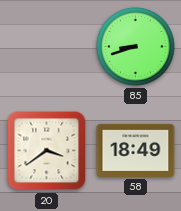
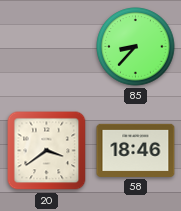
85: 8:42 -> 8:37 (136, 47)
58: 18:49 -> 18:46 (136, 150)
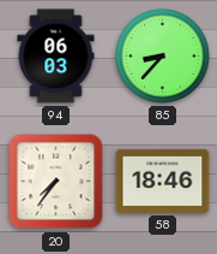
94: none -> 06:03 (56, 57)
20: 3:39 -> 7:36 (56, 182)
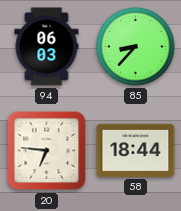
20: 7:36 -> 6:46 (47, 151)
58: 18:46 -> 18:44 (136, 150)
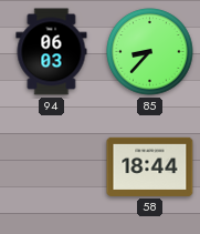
20: 6:46 -> none (47, 151)
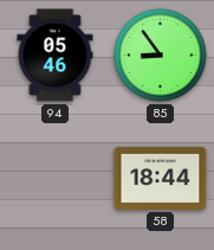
94: 06:03 -> 05:46 (56, 56)
85: 8:37 -> 8:54 (161, 56)
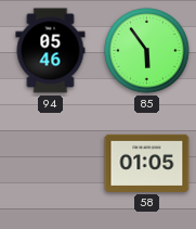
85: 8:54 -> 5:54 (147, 51)
58: 18:44 -> 01:05 (147, 163)
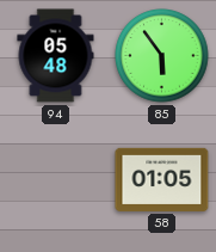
94: 05:46 -> 05:48 (56, 56)
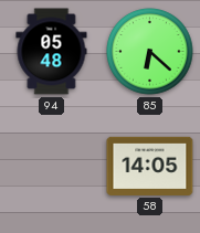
85: 5:54 -> 6:22 (150, 52)
58: 01:05 -> 14:05 (150, 166)
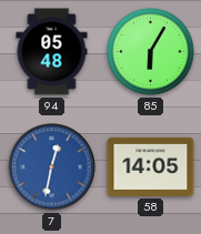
85: 6:22 -> 6:05 (151, 52)
7: none -> 12:32 (52, 167)
